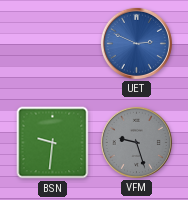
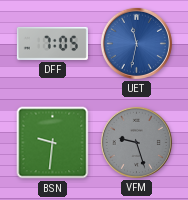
DFF: none -> 7:05 (52, 43)
UET: 2:49 -> 11:32 (136, 43)
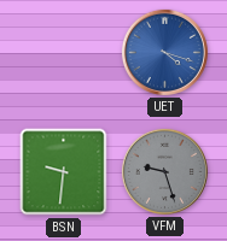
DFF: 7:05 -> none (52, 43)
UET: 11:32 -> 4:18 (164, 52)
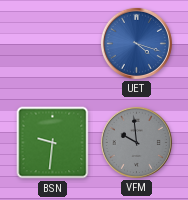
VFM: 9:27 -> 9:59 (136, 142)
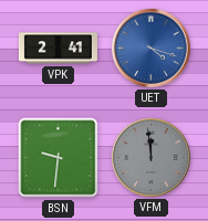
VPK: none -> 2:41 (58, 49)
VFM: 9:59 -> 11:59 (150, 157)
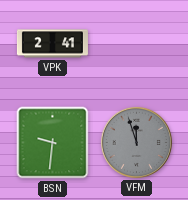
UET: 4:18 -> none (150, 48)
VFM: 11:59 -> 11:57 (136, 142)
